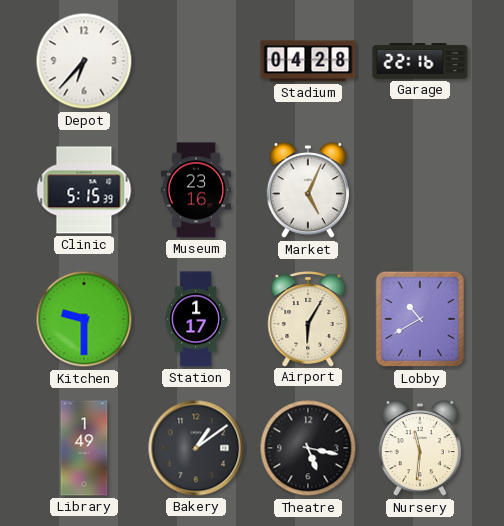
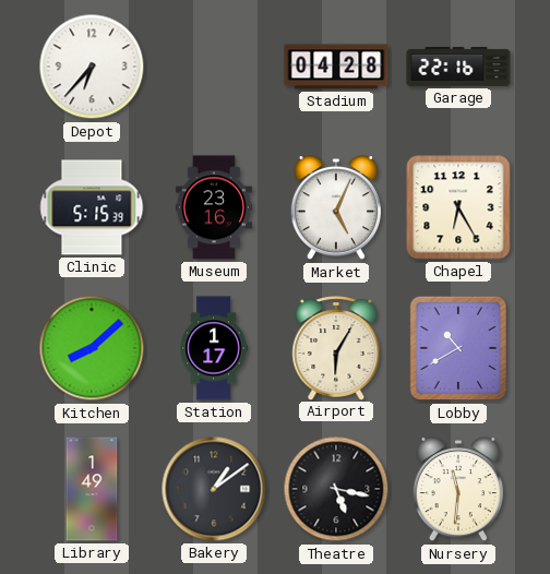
Chapel: none -> 6:25 (458, 207)
Kitchen: 9:30 -> 8:08 (92, 348)
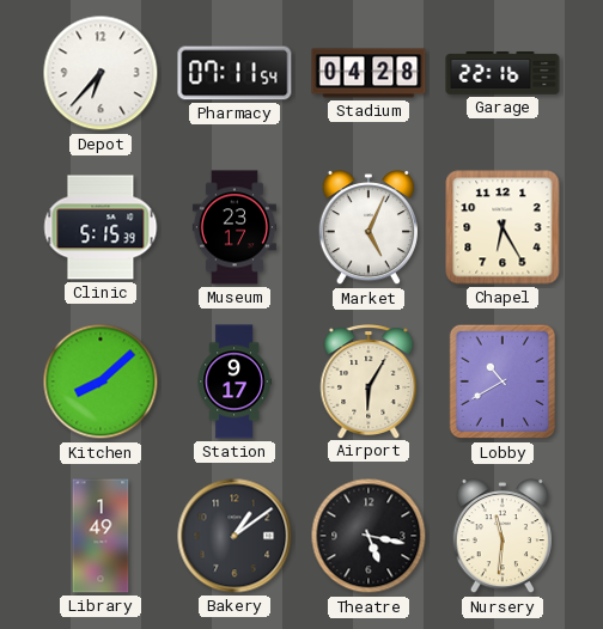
Pharmacy: none -> 07:11 (234, 73)
Museum: 23:16 -> 23:17 (234, 227)
Station: 1:17 -> 9:17 (234, 381)
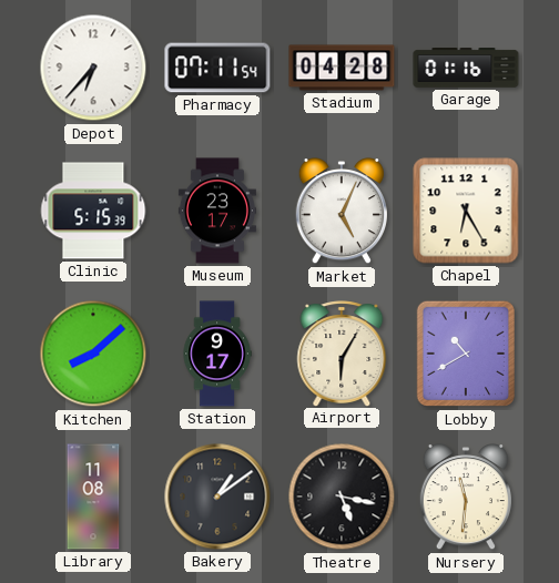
Garage: 22:16 -> 01:16 (466, 69)
Library: 1:49 -> 11:08 (93, 497)
